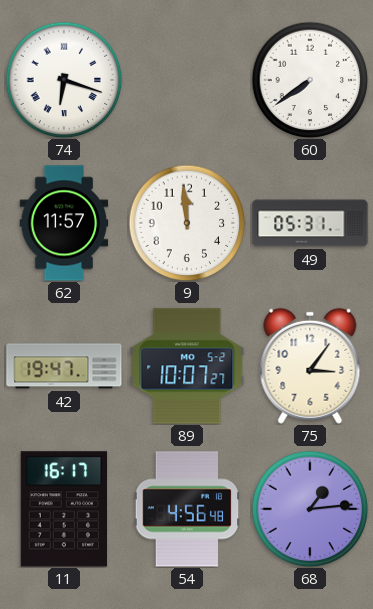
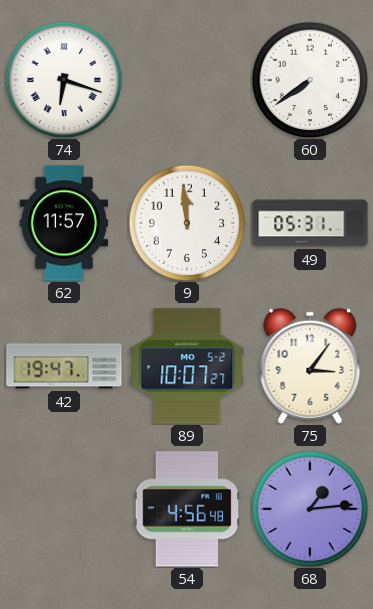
11: 16:17 -> none (64, 509)
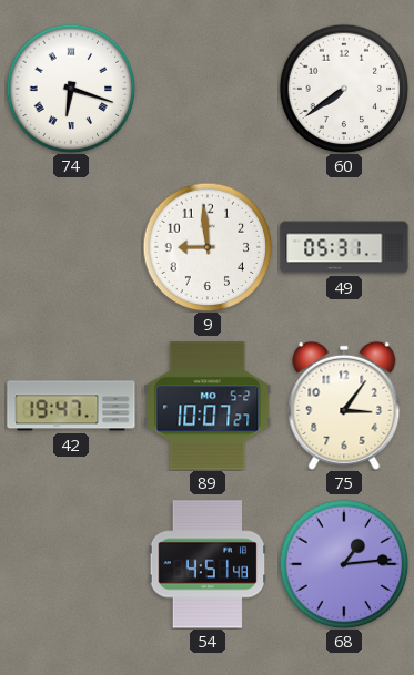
62: 11:57 -> none (64, 223)
9: 11:59 -> 8:59 (208, 247)
54: 4:56 -> 4:51 (208, 564)
